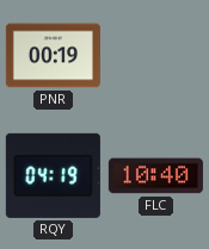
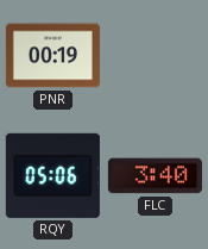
RQY: 04:19 -> 05:06 (52, 175)
FLC: 10:40 -> 3:40 (155, 176)
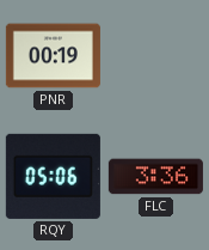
FLC: 3:40 -> 3:36 (155, 177)
